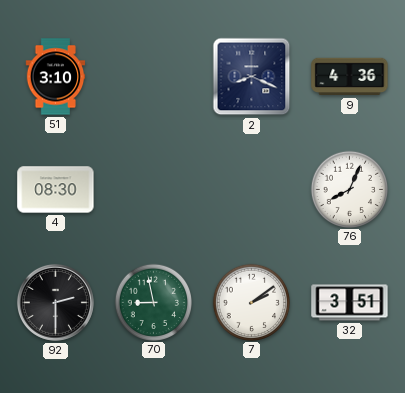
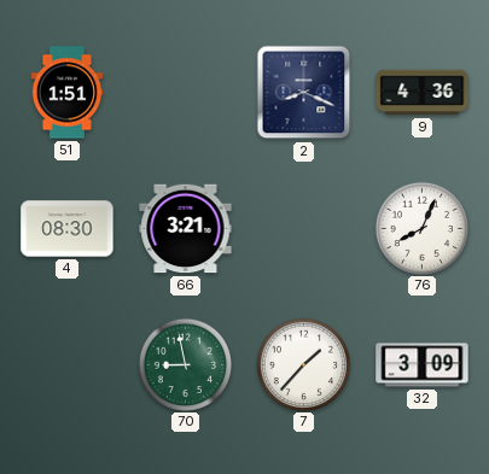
51: 3:10 -> 1:51 (68, 93)
66: none -> 3:21 (186, 229)
92: 2:30 -> none (55, 302)
7: 2:09 -> 1:37 (303, 364)
32: 3:51 -> 3:09 (423, 365)
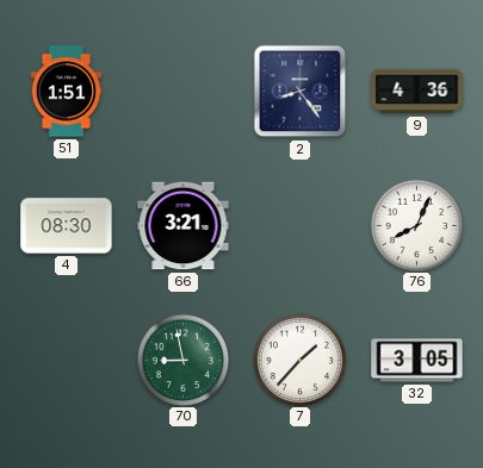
2: 8:19 -> 8:24 (301, 92)
32: 3:09 -> 3:05 (417, 361)
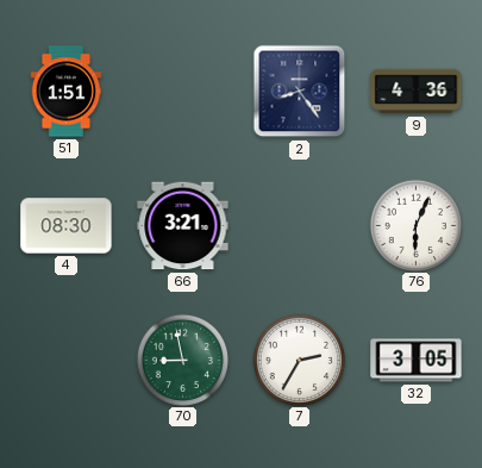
76: 8:04 -> 6:04 (415, 225)
7: 1:37 -> 2:35 (299, 360)
